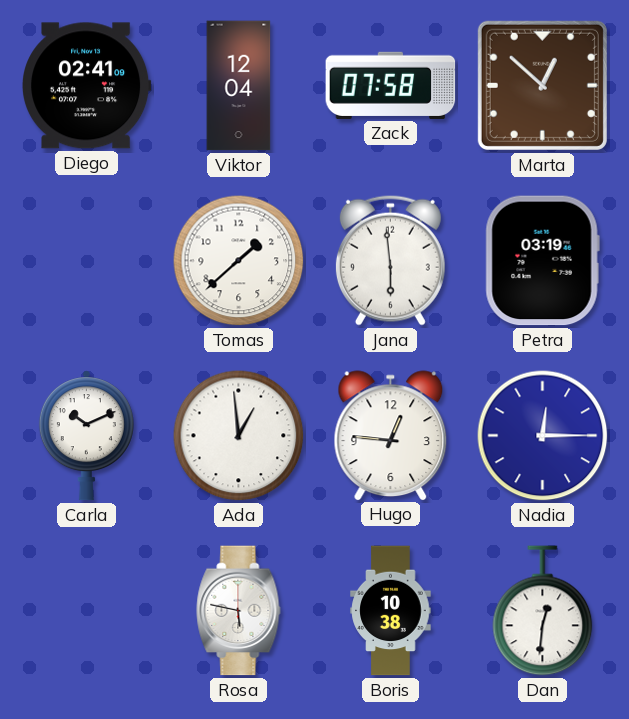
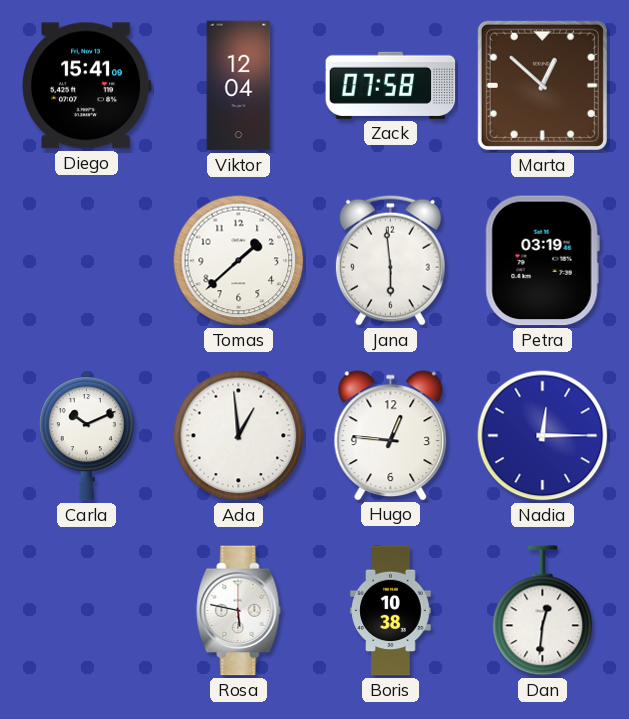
Diego: 02:41 -> 15:41 (87, 86)
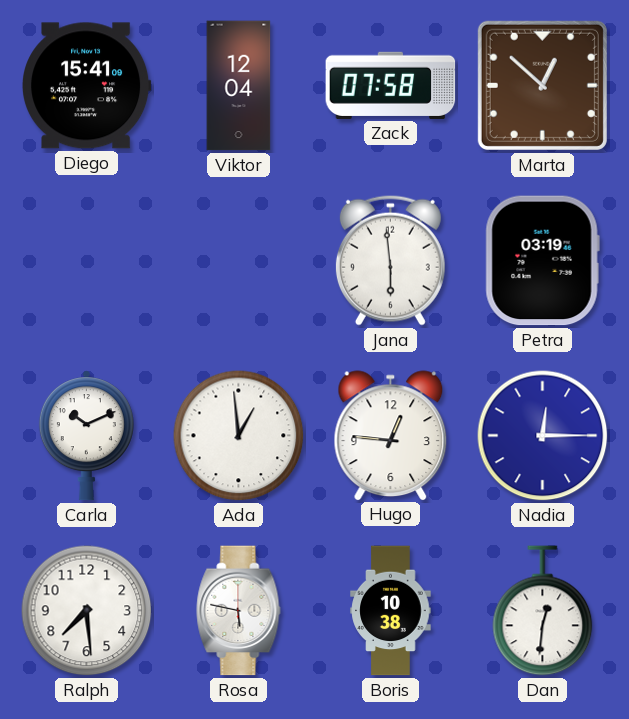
Tomas: 1:38 -> none (239, 261)
Ralph: none -> 7:29 (87, 611)
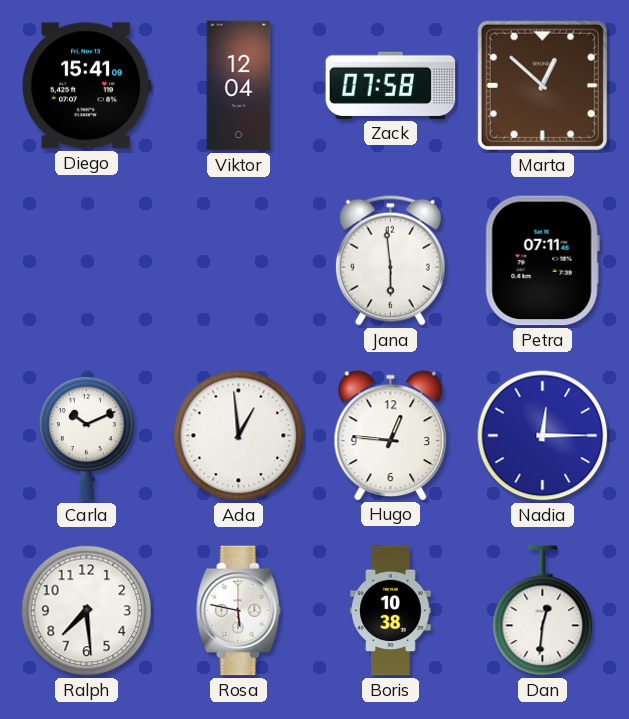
Petra: 03:19 -> 07:11 (542, 261)
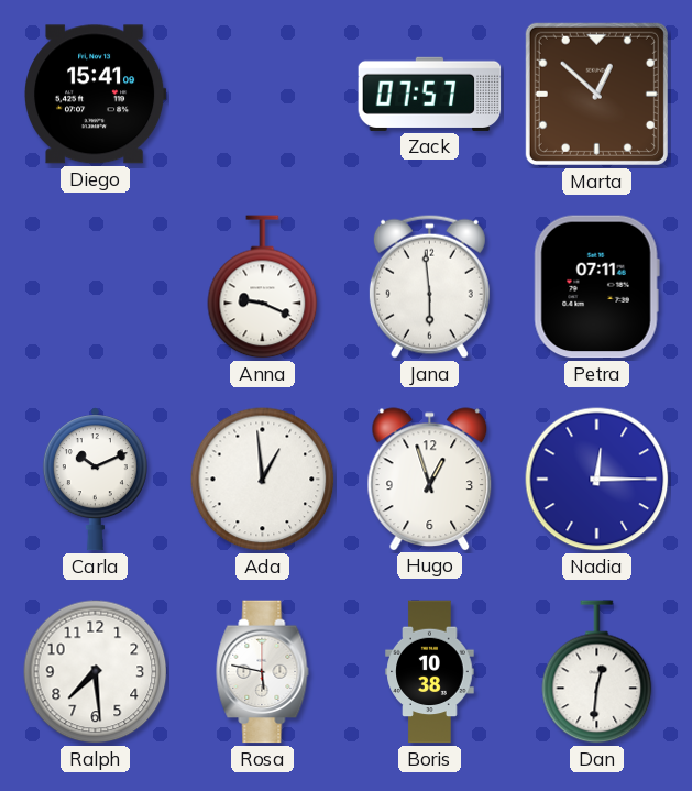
Viktor: 12:04 -> none (239, 86)
Zack: 07:58 -> 07:57 (430, 94)
Anna: none -> 9:19 (263, 287)
Hugo: 12:46 -> 12:57 (430, 479)
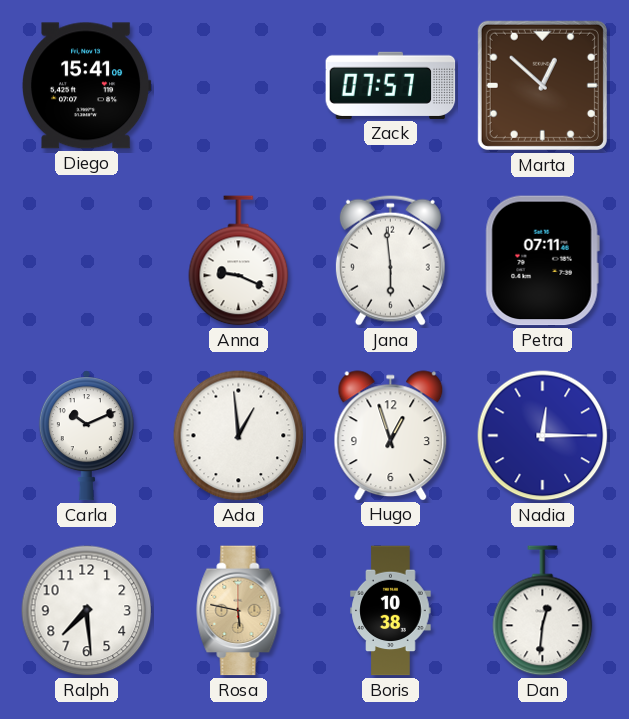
Rosa dial: white -> champagne (239, 611)
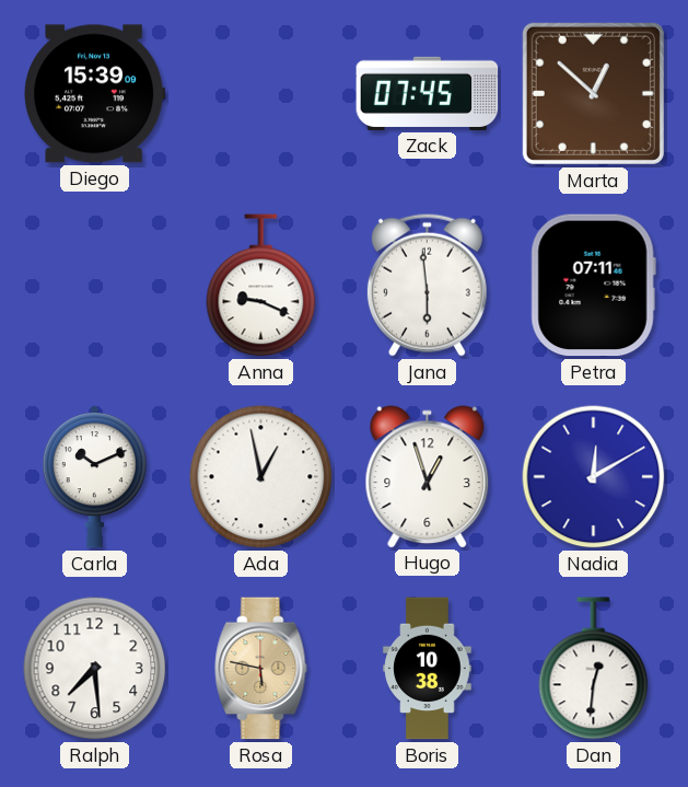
Diego: 15:41 -> 15:39 (95, 94)
Zack: 07:57 -> 07:45 (428, 93)
Ada: 12:59 -> 12:58 (261, 477)
Nadia: 12:15 -> 12:10 (594, 477)
